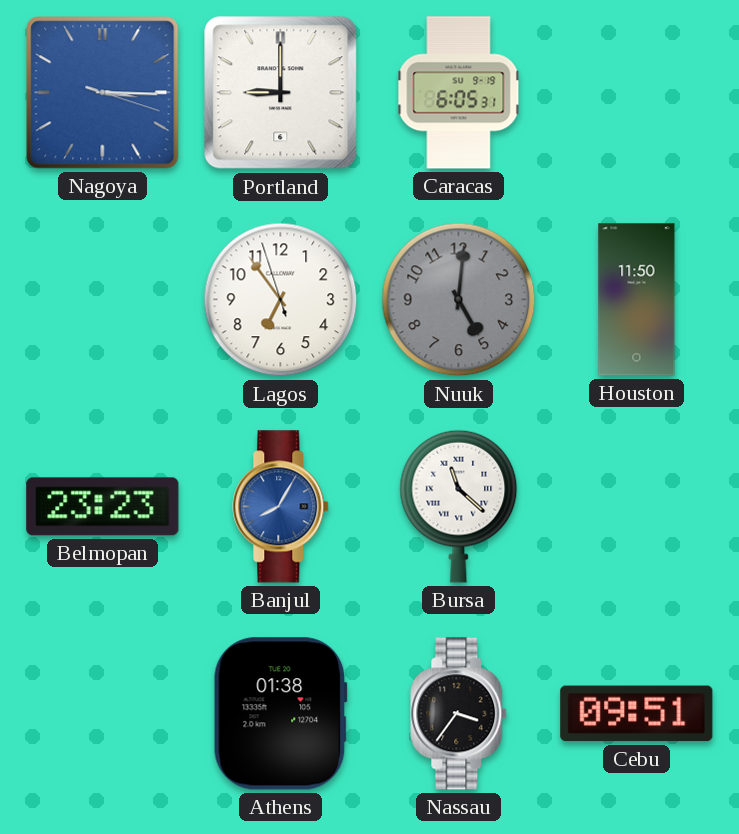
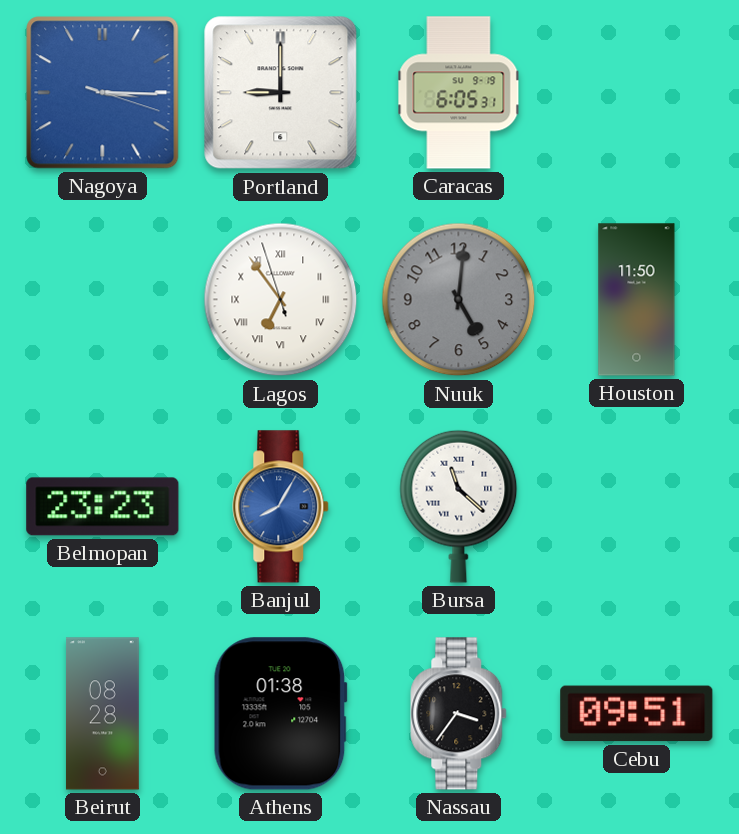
Lagos numerals: Arabic -> Roman (281, 300)
Beirut: none -> 08:28 (102, 714)
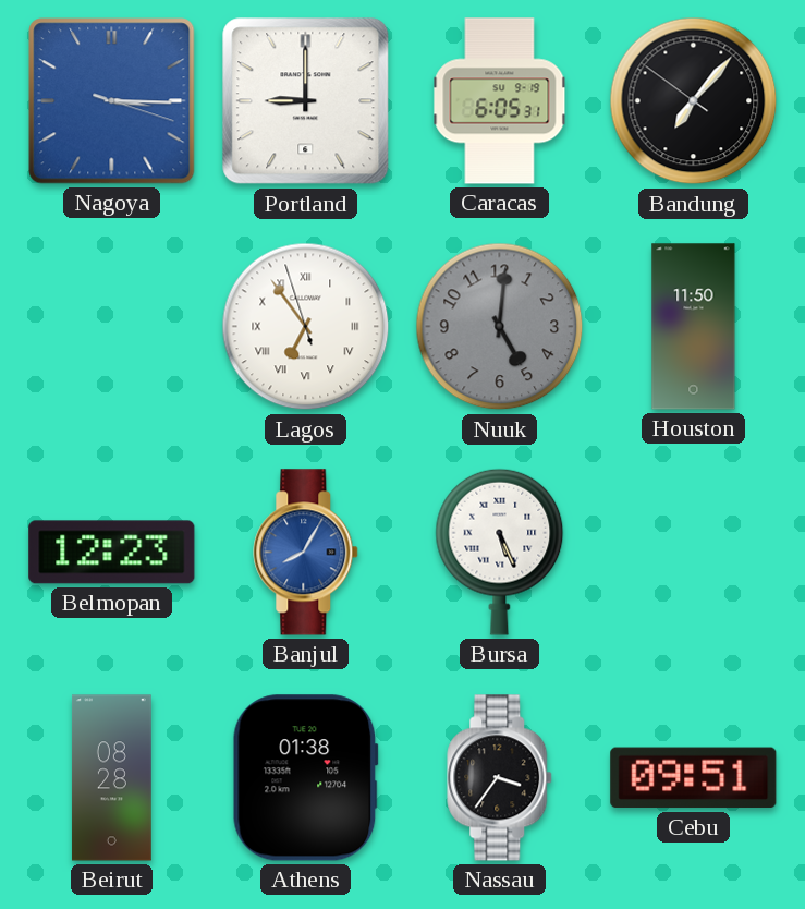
Bandung: none -> 7:06 (694, 101)
Belmopan: 23:23 -> 12:23 (112, 553)
Bursa: 11:22 -> 5:26 (500, 552)
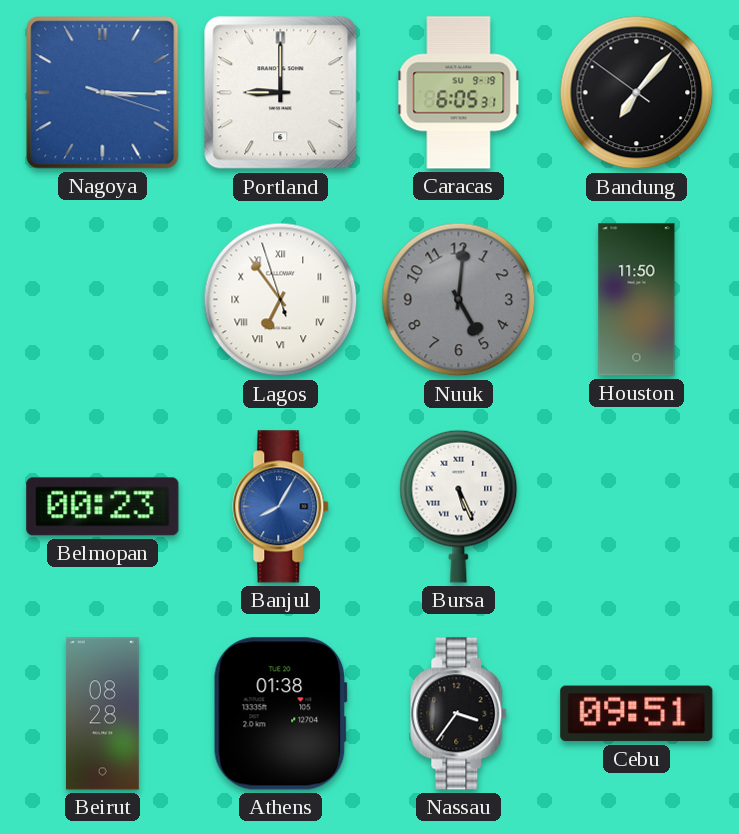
Belmopan: 12:23 -> 00:23 (103, 507)
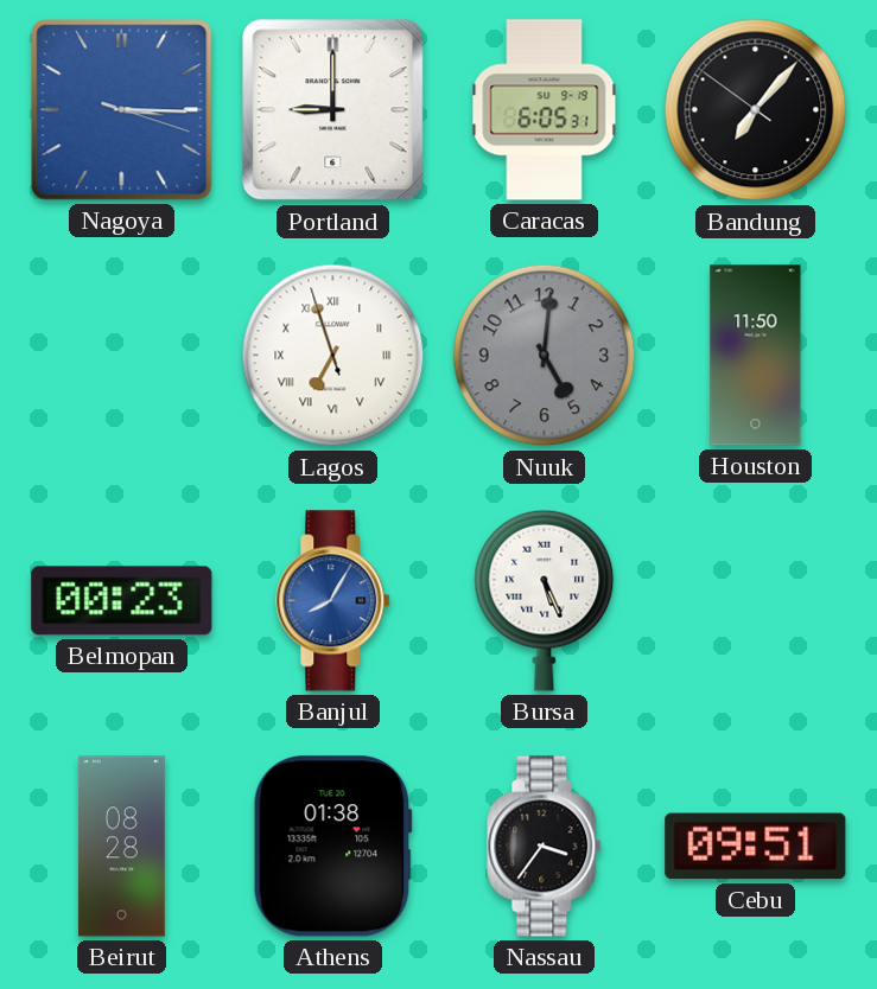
Lagos: 6:53 -> 6:56 (333, 356)
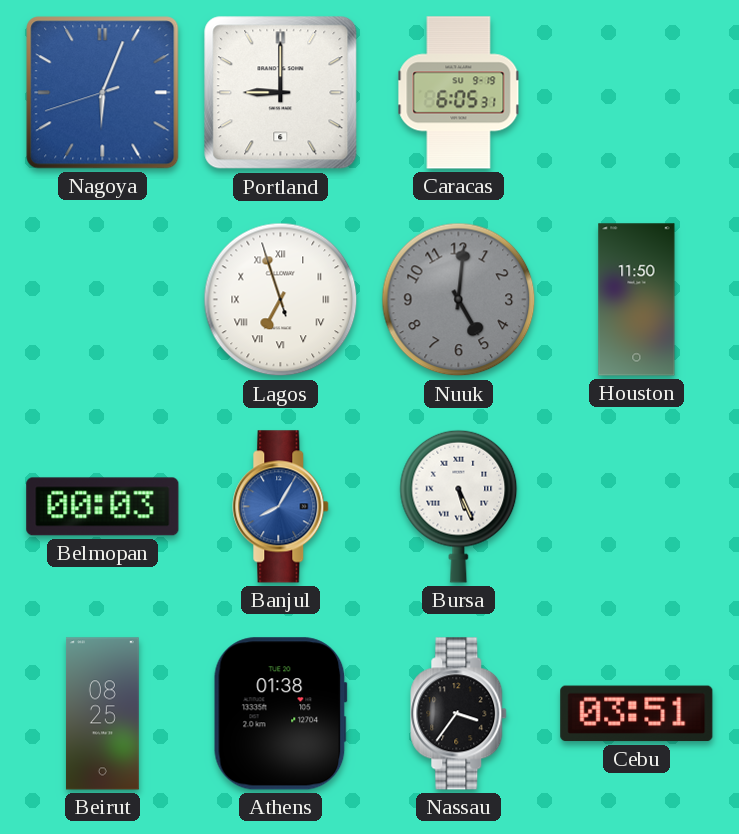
Nagoya: 3:15 -> 6:03 (103, 93)
Bandung: 7:06 -> none (756, 110)
Belmopan: 00:23 -> 00:03 (103, 507)
Beirut: 08:28 -> 08:25 (102, 714)
Cebu: 09:51 -> 03:51 (637, 714)
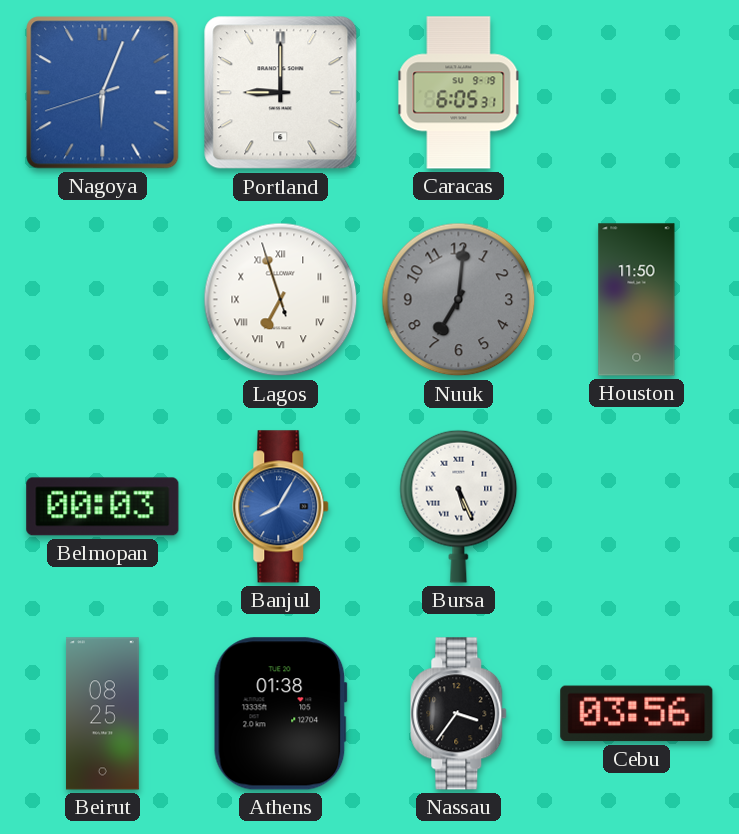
Nuuk: 5:01 -> 7:01 (459, 300)
Cebu: 03:51 -> 03:56 (637, 714)
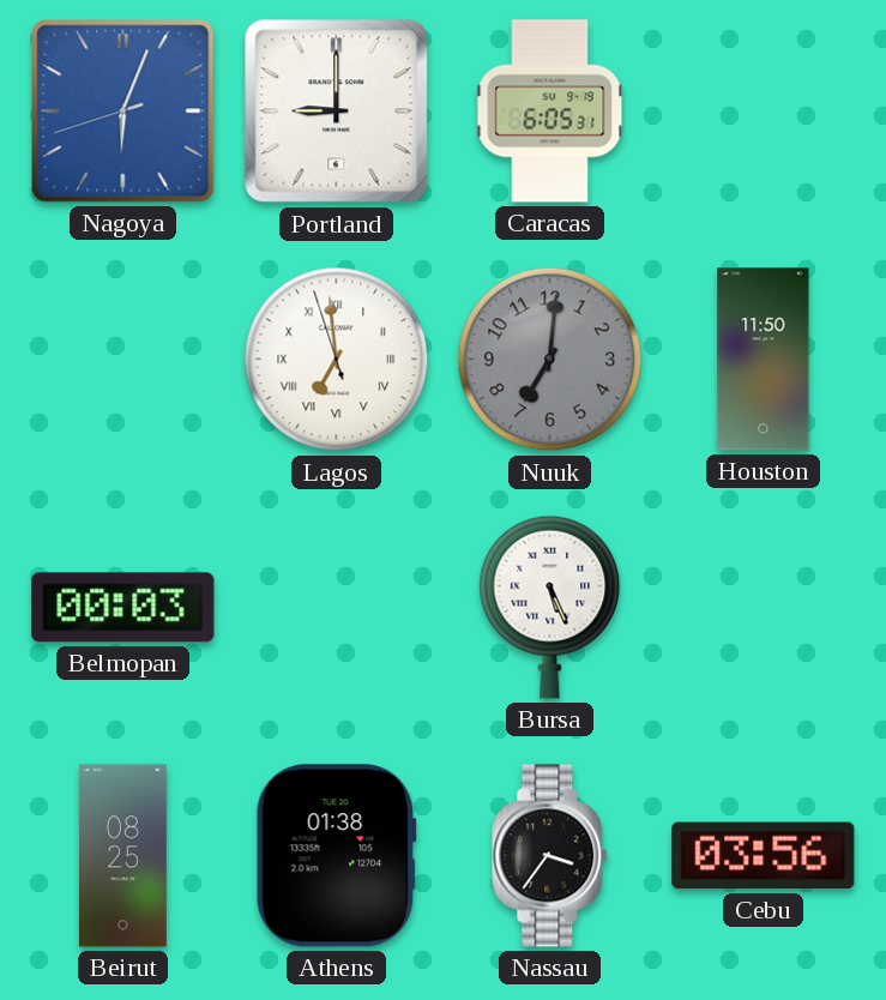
Lagos: 6:56 -> 6:58 (337, 360)
Banjul: 8:05 -> none (281, 507)
